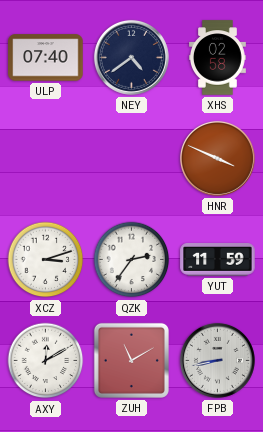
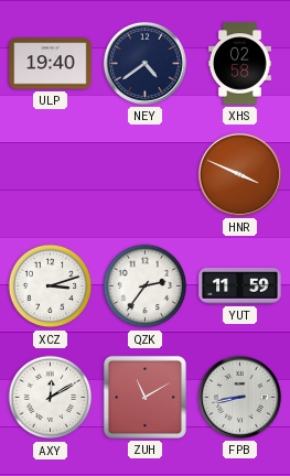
ULP: 07:40 -> 19:40 (51, 64)
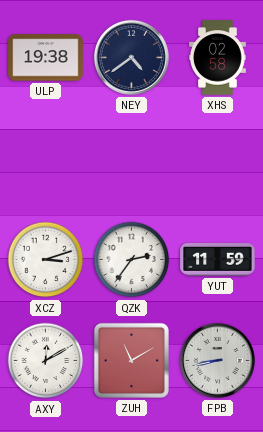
ULP: 19:40 -> 19:38 (46, 58)
HNR: 3:49 -> none (239, 174)
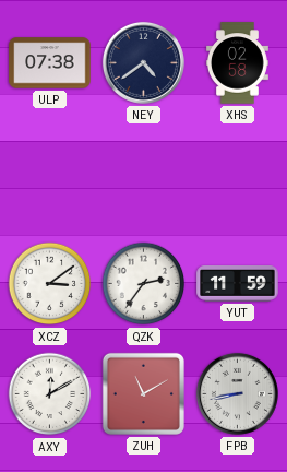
ULP: 19:38 -> 07:38 (50, 63)
XCZ: 3:12 -> 3:09 (50, 284)
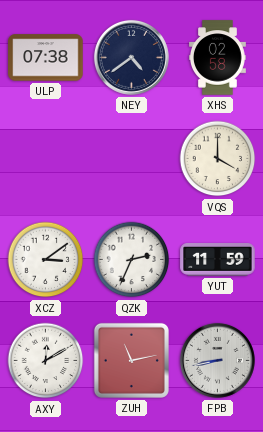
VQS: none -> 4:00 (218, 159)
QZK: 2:36 -> 2:34 (132, 260)
ZUH: 11:10 -> 11:13 (131, 360)
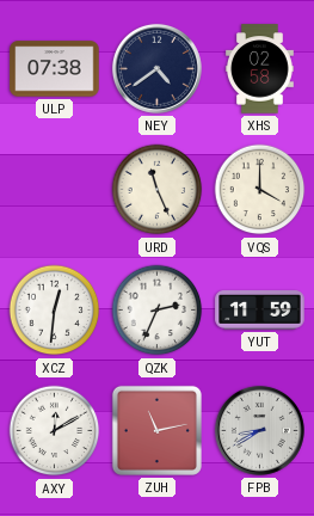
URD: none -> 11:26 (158, 190)
XCZ: 3:09 -> 12:31 (55, 311)
FPB: 8:43 -> 8:40 (259, 430)
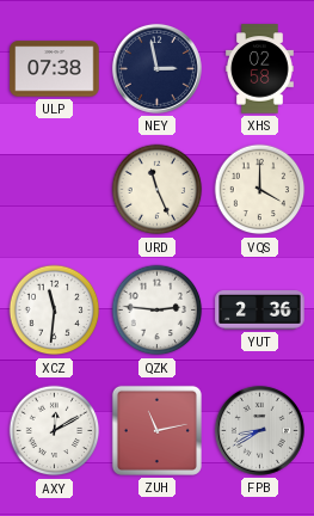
NEY: 4:39 -> 2:58 (156, 68)
XCZ: 12:31 -> 11:31 (55, 311)
QZK: 2:34 -> 2:46 (158, 311)
YUT: 11:59 -> 2:36 (260, 311)
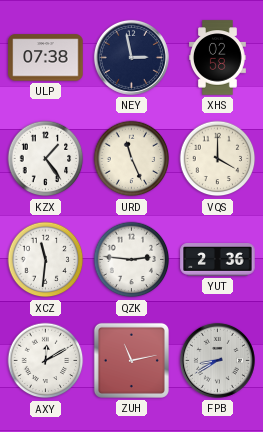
KZX: none -> 1:24 (46, 159)
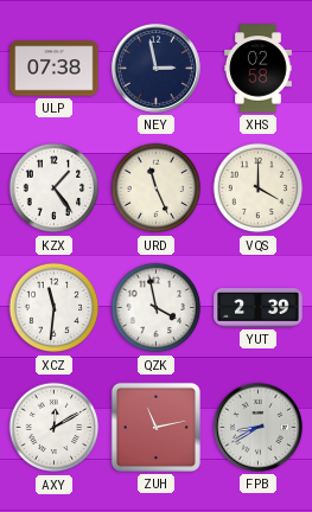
QZK: 2:46 -> 3:58 (157, 308)
YUT: 2:36 -> 2:39 (259, 308)
